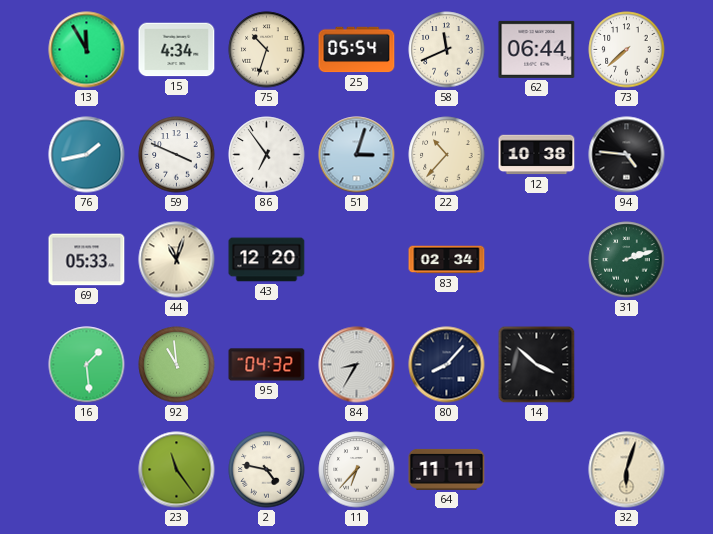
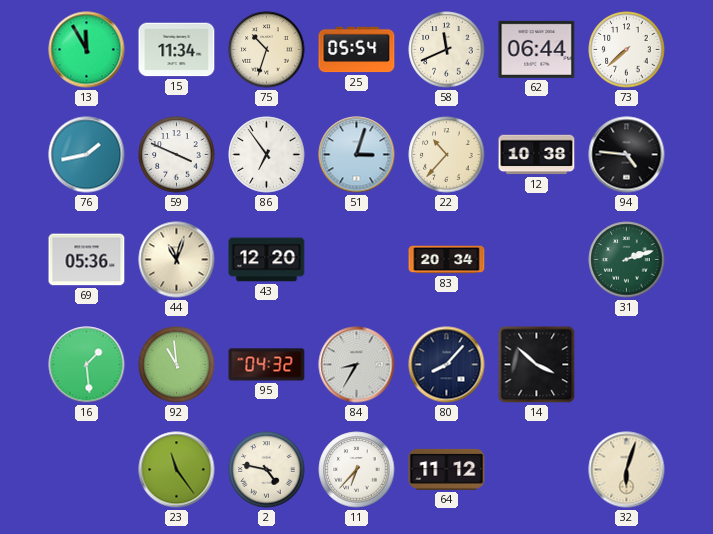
15: 4:34 -> 11:34 (177, 50)
69: 05:33 -> 05:36 (87, 260)
83: 02:34 -> 20:34 (447, 260)
64: 11:11 -> 11:12 (447, 469)
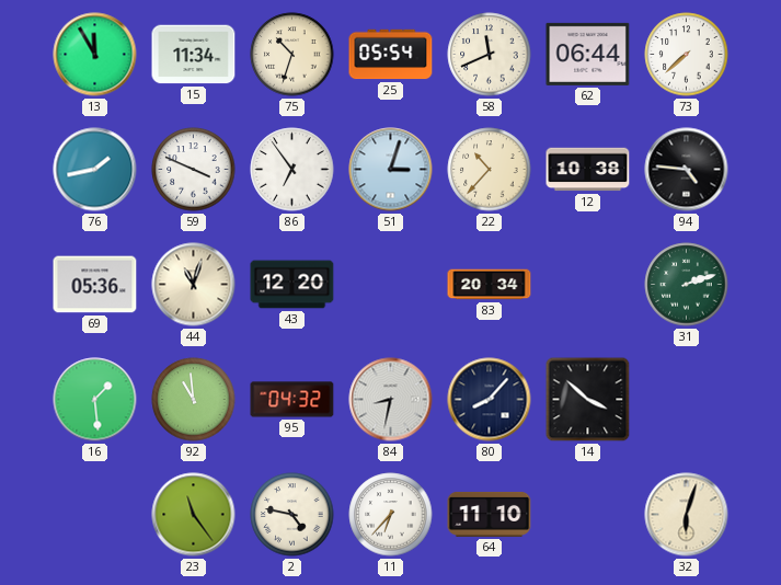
84: 8:35 -> 8:32 (391, 400)
64: 11:12 -> 11:10 (490, 514)
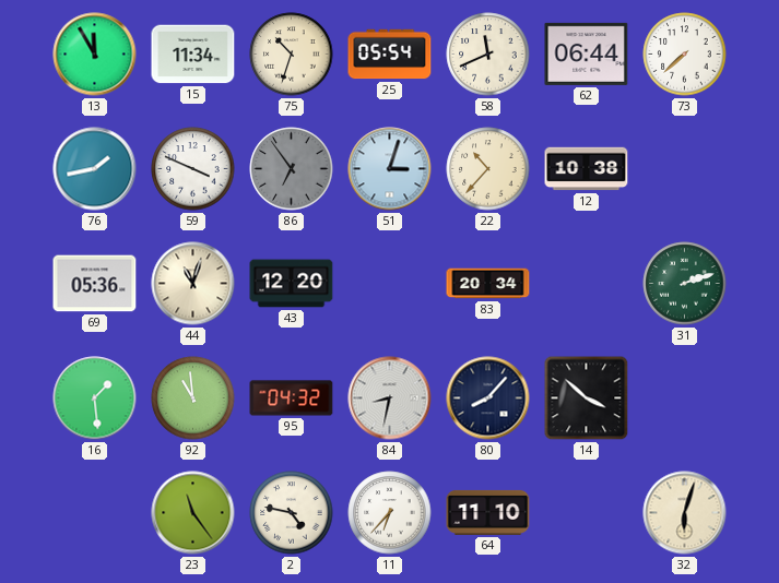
86 dial: white -> grey (292, 169)
94: 4:46 -> none (687, 170)
